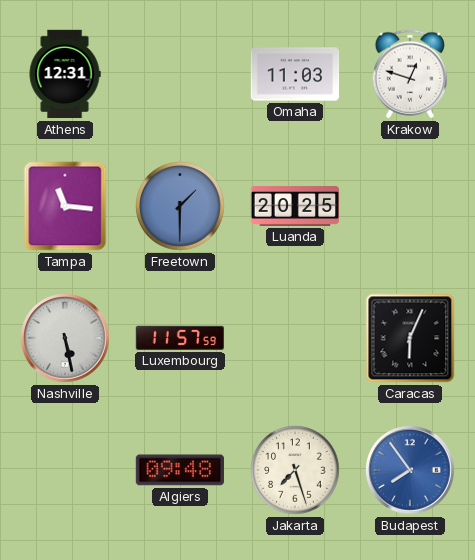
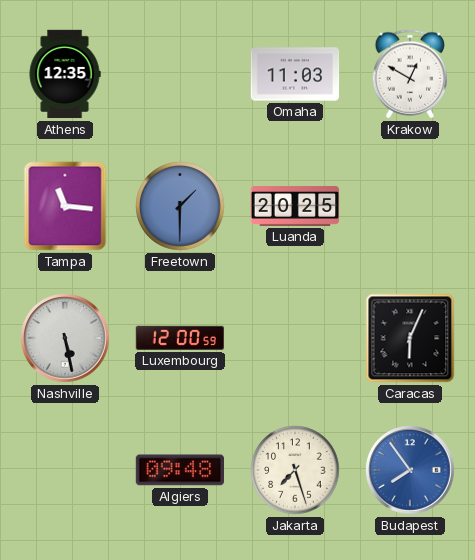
Athens: 12:31 -> 12:35 (65, 74)
Krakow: 12:48 -> 12:50 (410, 74)
Luxembourg: 11:57 -> 12:00 (179, 338)
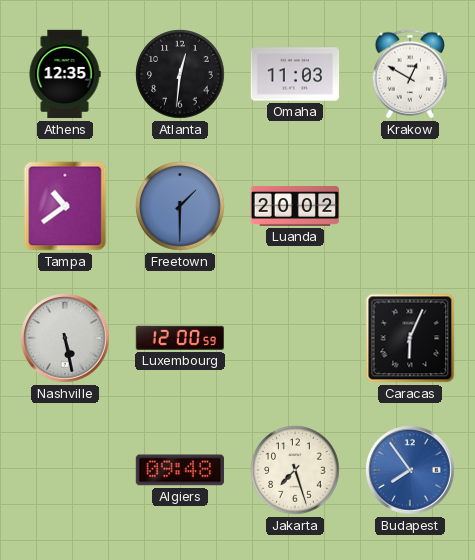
Atlanta: none -> 12:31 (180, 74)
Tampa: 11:16 -> 10:39 (65, 206)
Luanda: 20:25 -> 20:02 (295, 206)
